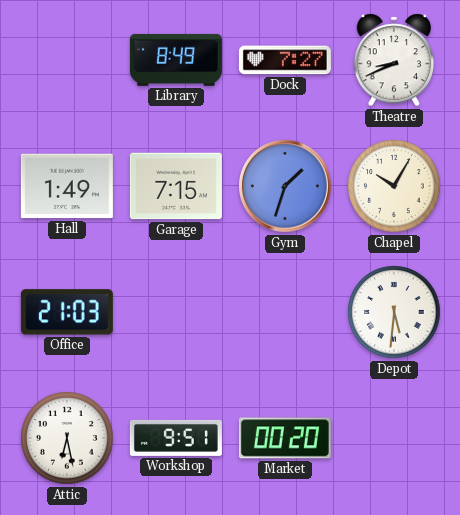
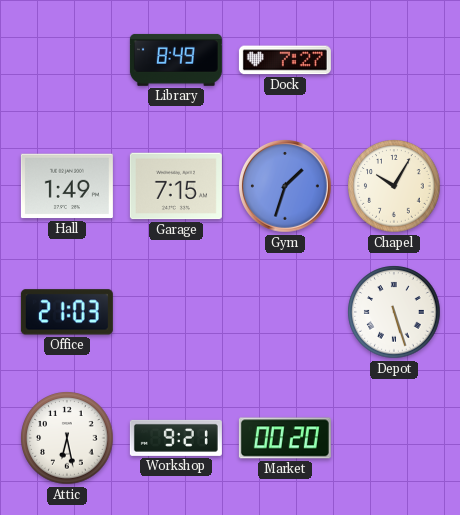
Theatre: 8:41 -> none (394, 60)
Depot: 5:31 -> 5:27 (394, 312)
Workshop: 9:51 -> 9:21 (176, 438)
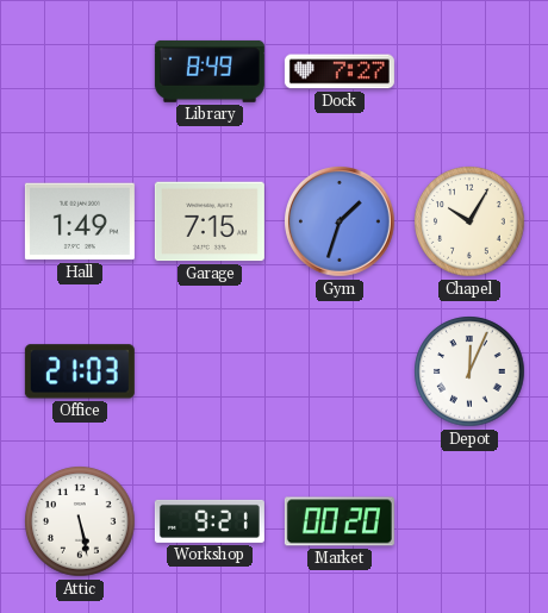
Depot: 5:27 -> 12:04 (469, 371)
Attic: 6:28 -> 5:28 (80, 521)
